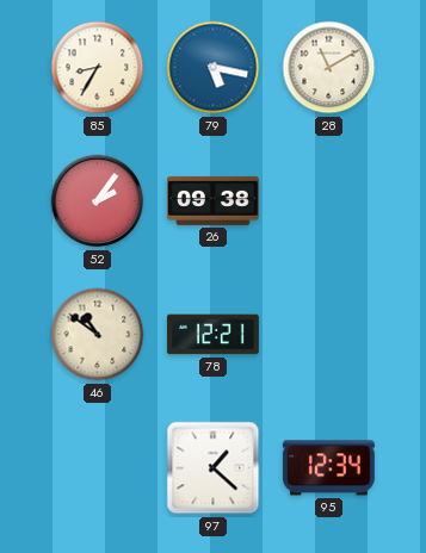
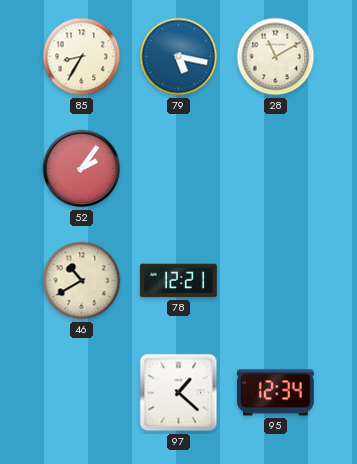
26: 09:38 -> none (212, 200)
46: 10:51 -> 10:40 (82, 281)
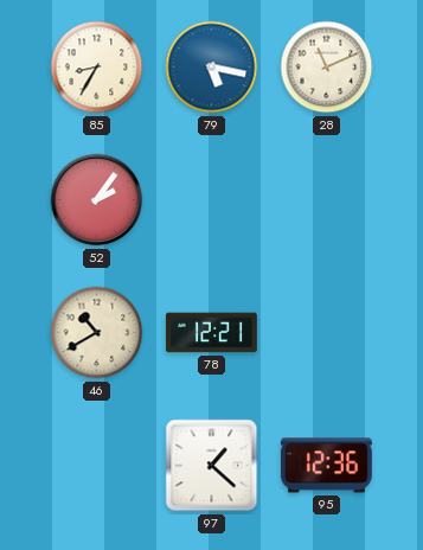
28: 11:10 -> 11:11 (327, 68)
95: 12:34 -> 12:36 (326, 466)
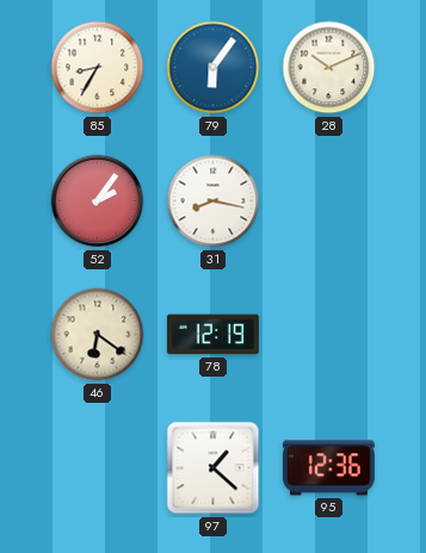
79: 5:17 -> 6:06 (214, 68)
28: 11:11 -> 10:11 (329, 68)
31: none -> 8:17 (214, 201)
46: 10:40 -> 6:21 (98, 335)
78: 12:21 -> 12:19 (212, 335)
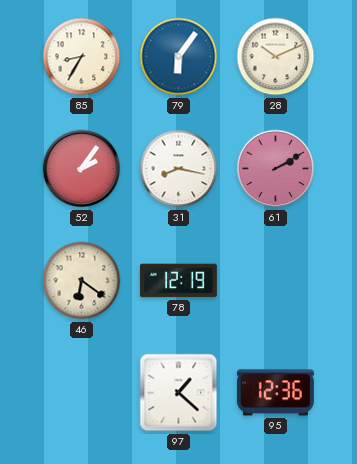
61: none -> 2:10 (276, 169)
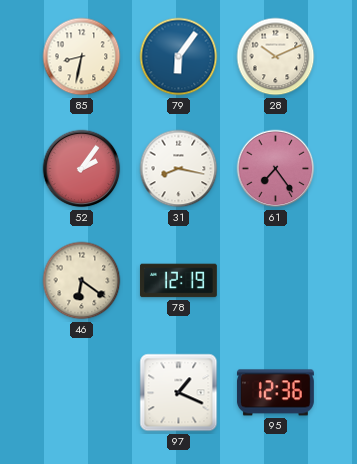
85: 8:35 -> 8:32 (82, 57)
61: 2:10 -> 7:24 (276, 169)
97: 1:22 -> 1:19 (179, 393)
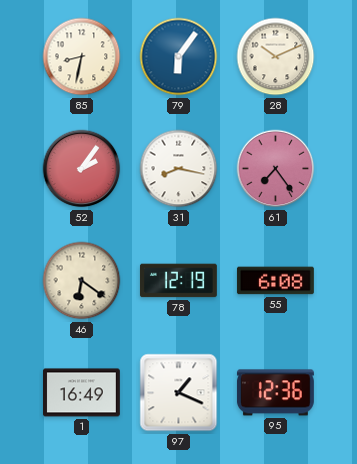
55: none -> 6:08 (275, 281)
1: none -> 16:49 (82, 393)
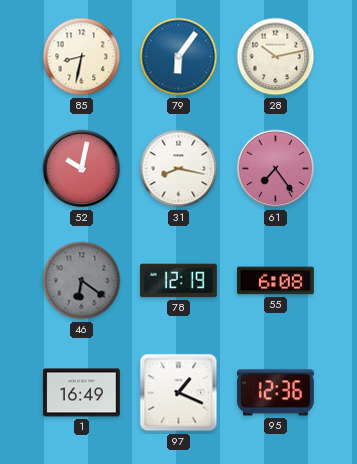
28: 10:11 -> 10:13 (276, 57)
52: 2:06 -> 10:02 (82, 169)
46 dial: cream -> grey (82, 281)
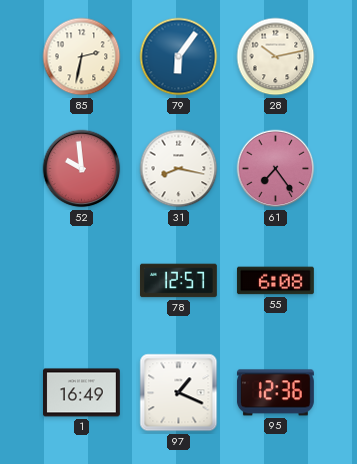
85: 8:32 -> 2:32 (82, 57)
52: 10:02 -> 9:59 (82, 169)
46: 6:21 -> none (82, 281)
78: 12:19 -> 12:57 (178, 281)
